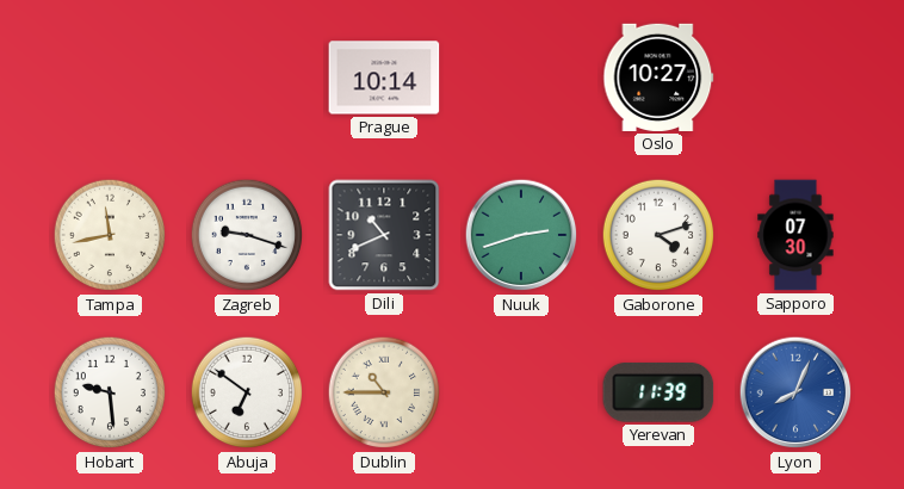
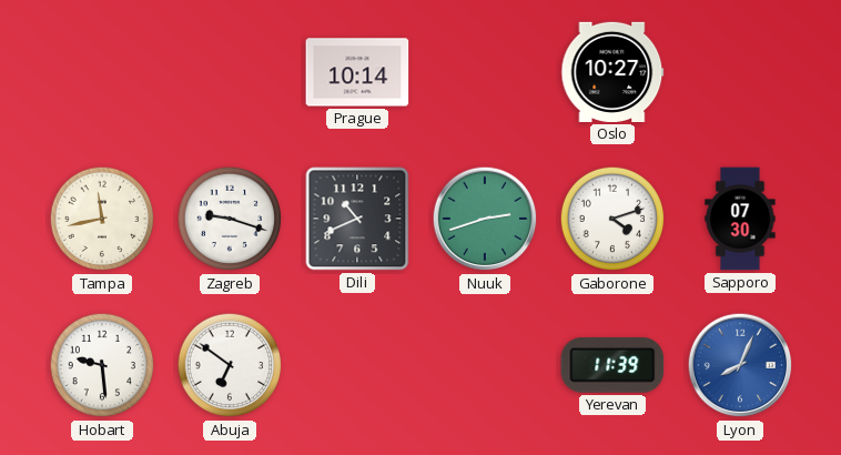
Dublin: 10:45 -> none (384, 392)
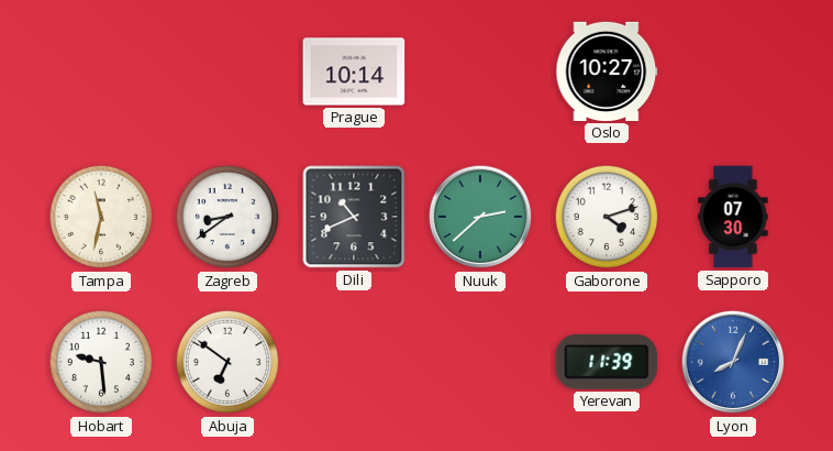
Tampa: 11:43 -> 11:32 (101, 217)
Zagreb: 9:18 -> 8:39 (227, 217)
Nuuk: 2:42 -> 2:38 (480, 217)
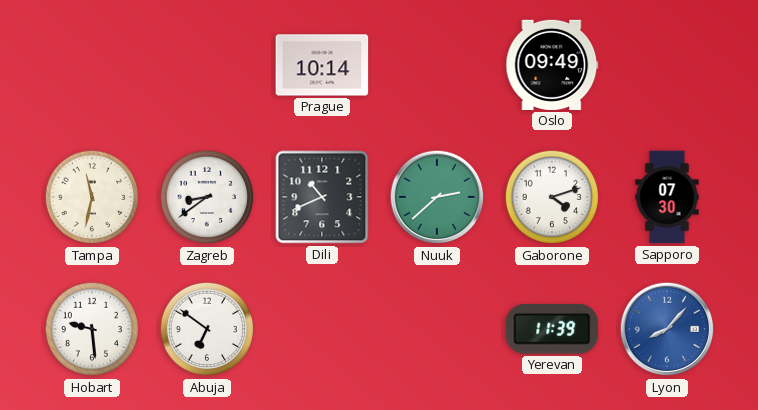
Oslo: 10:27 -> 09:49 (552, 65)
Lyon: 8:04 -> 8:07 (667, 329)
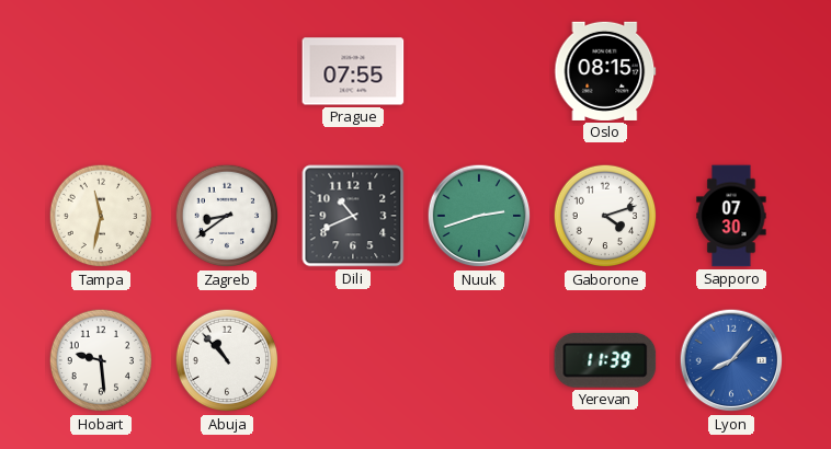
Prague: 10:14 -> 07:55 (353, 71)
Oslo: 09:49 -> 08:15 (605, 71)
Nuuk: 2:38 -> 2:42 (479, 216)
Abuja: 6:51 -> 10:53 (227, 360)
